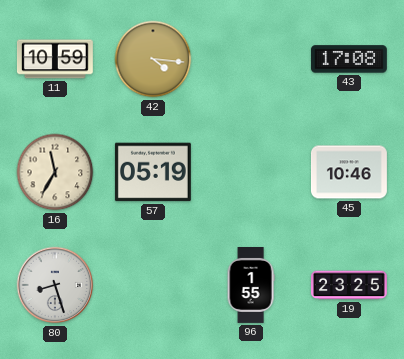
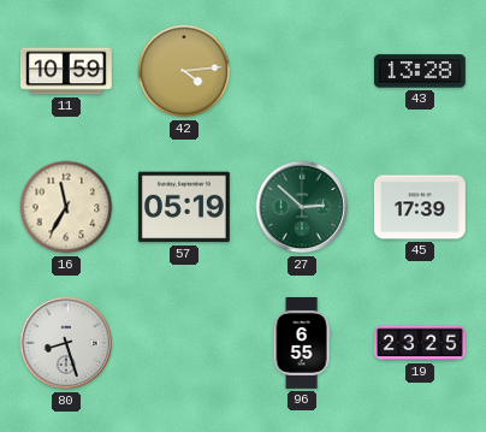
42: 4:16 -> 4:14 (184, 71)
43: 17:08 -> 13:28 (420, 71)
27: none -> 2:52 (302, 207)
45: 10:46 -> 17:39 (420, 207)
96: 1:55 -> 6:55 (302, 344)
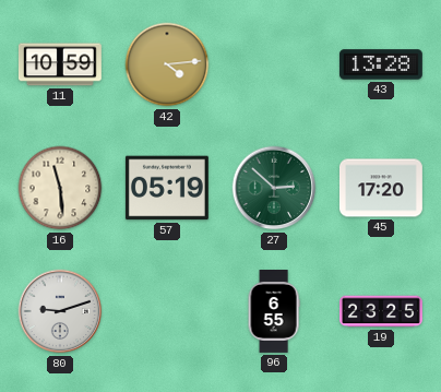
16: 11:35 -> 11:29 (60, 188)
45: 17:39 -> 17:20 (381, 188)
80: 8:27 -> 9:12 (60, 311)
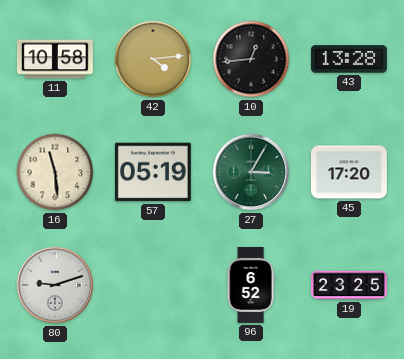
11: 10:59 -> 10:58 (55, 59)
10: none -> 12:44 (251, 59)
27: 2:52 -> 3:05 (251, 172)
96: 6:55 -> 6:52 (251, 286)
